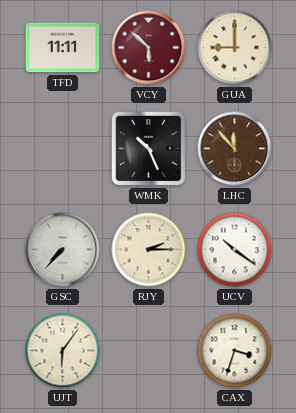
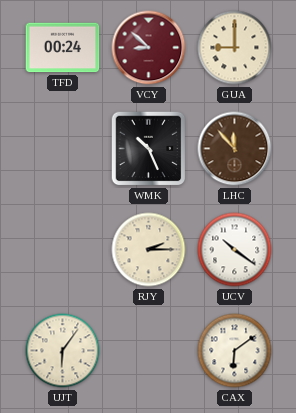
TFD: 11:11 -> 00:24 (63, 48)
VCY: 5:52 -> 8:52 (149, 48)
GSC: 7:37 -> none (63, 250)
CAX: 3:33 -> 6:09 (235, 351)
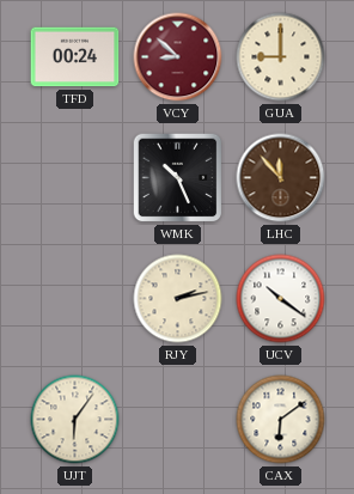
RJY: 2:15 -> 2:13 (178, 299)
